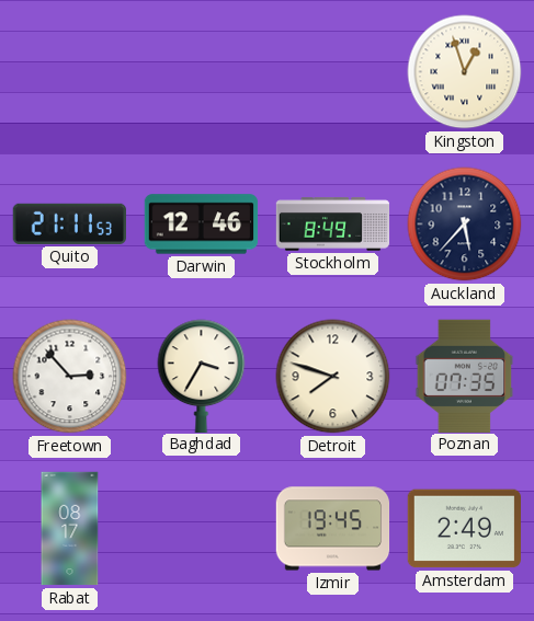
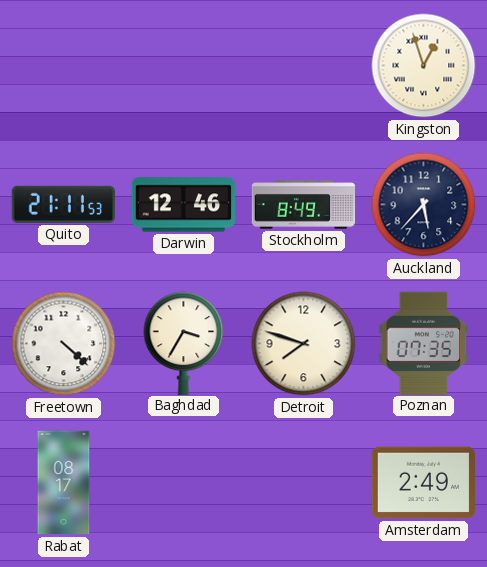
Freetown: 2:53 -> 4:22 (64, 344)
Izmir: 19:45 -> none (333, 529)
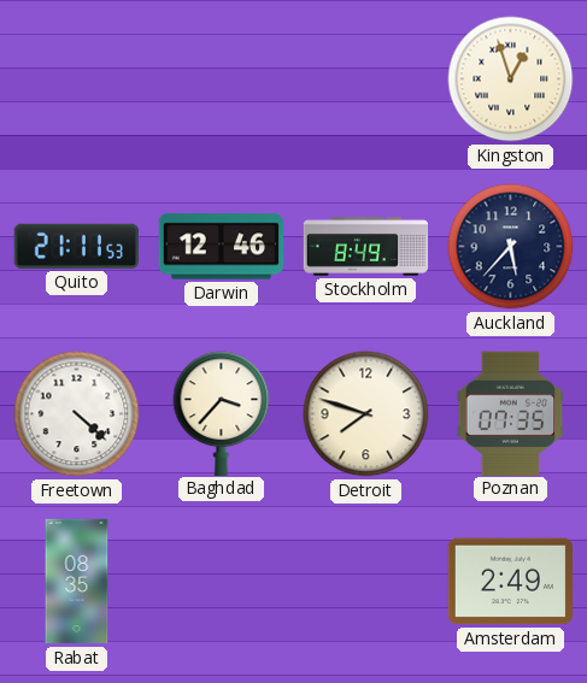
Baghdad: 3:35 -> 3:37 (222, 413)
Rabat: 08:17 -> 08:35 (77, 582)
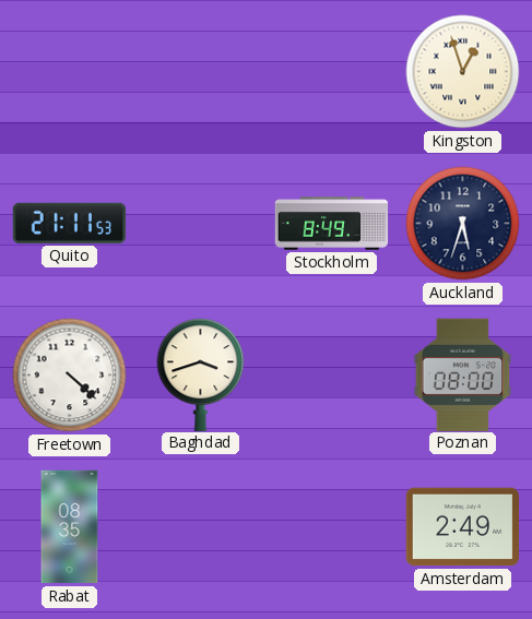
Darwin: 12:46 -> none (222, 247)
Auckland: 5:37 -> 5:33 (463, 224)
Baghdad: 3:37 -> 3:42 (201, 374)
Detroit: 7:48 -> none (366, 414)
Poznan: 07:35 -> 08:00 (463, 374)
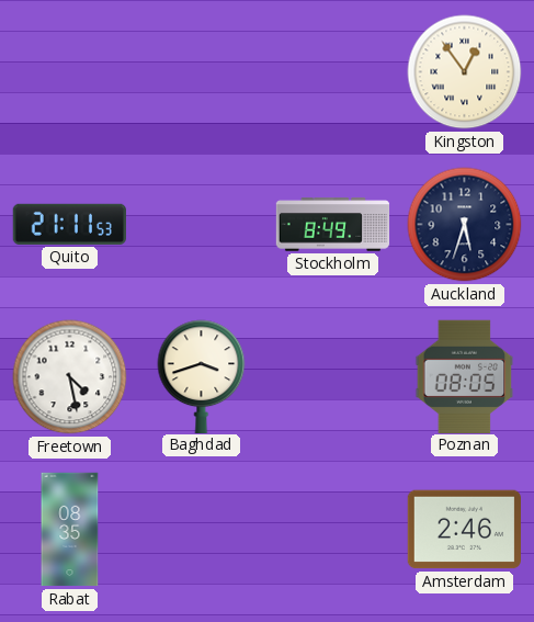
Kingston: 12:57 -> 12:54 (465, 72)
Freetown: 4:22 -> 4:28 (70, 377)
Poznan: 08:00 -> 08:05 (465, 376)
Amsterdam: 2:49 -> 2:46 (464, 530)
